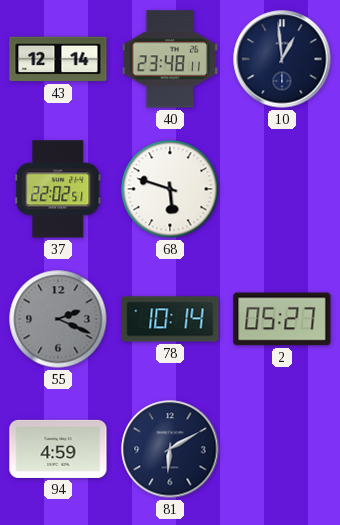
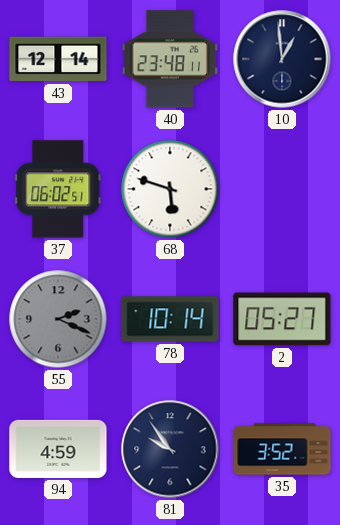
37: 22:02 -> 06:02 (58, 189)
81: 6:10 -> 9:54 (170, 449)
35: none -> 3:52 (282, 449)
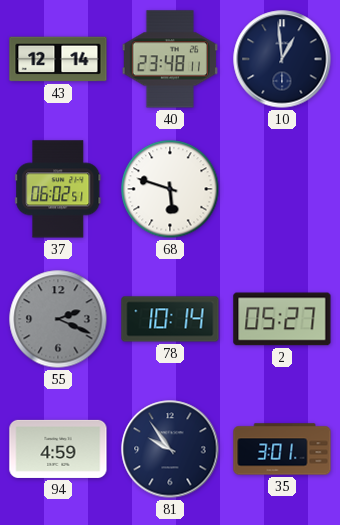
35: 3:52 -> 3:01 (282, 449)
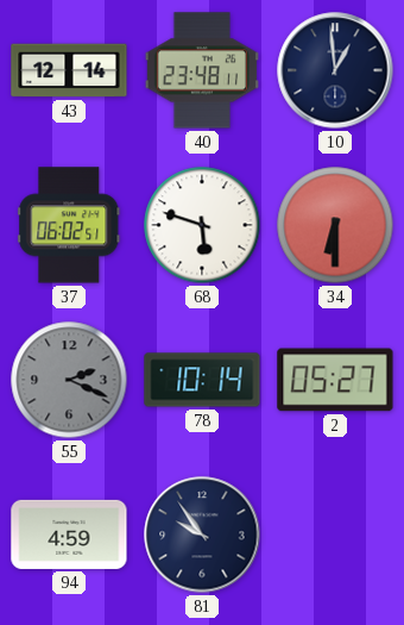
34: none -> 6:30 (335, 225)
35: 3:01 -> none (282, 449)
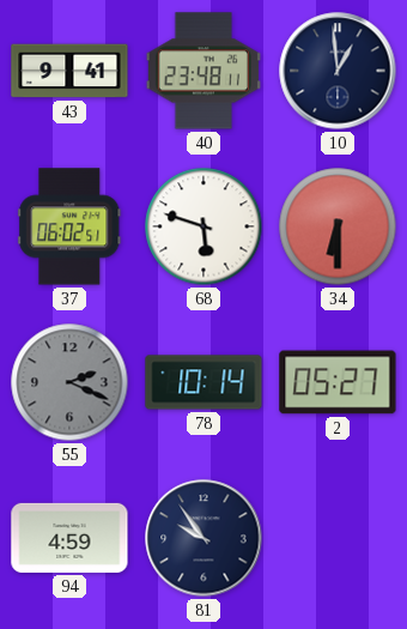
43: 12:14 -> 9:41 (69, 71)
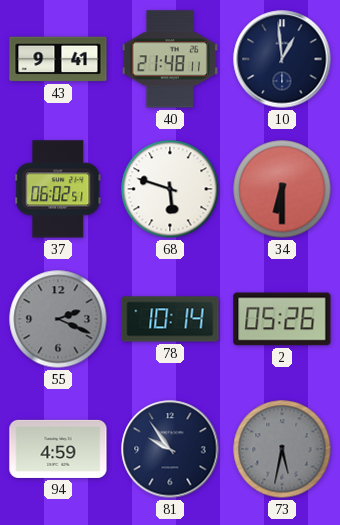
40: 23:48 -> 21:48 (170, 59)
2: 05:27 -> 05:26 (282, 319)
73: none -> 5:32 (282, 449)
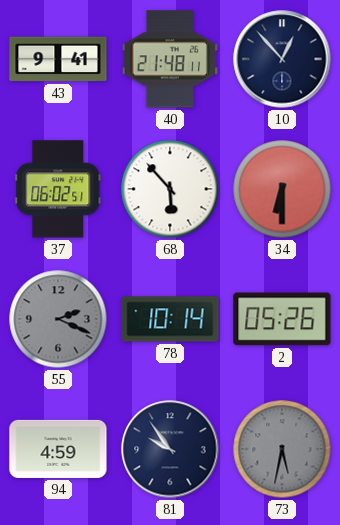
10: 12:59 -> 12:53 (282, 59)
68: 5:48 -> 5:53 (170, 189)
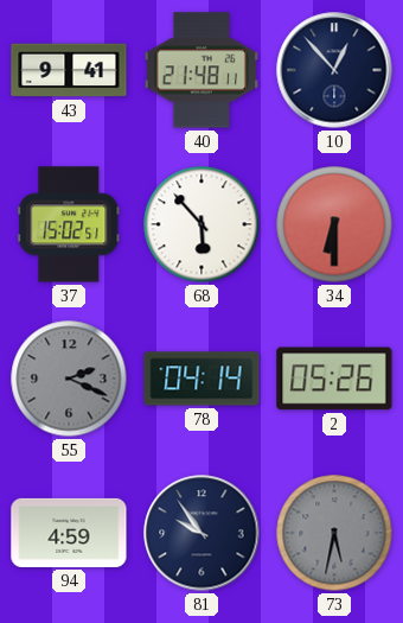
37: 06:02 -> 15:02 (69, 224)
78: 10:14 -> 04:14 (201, 379)
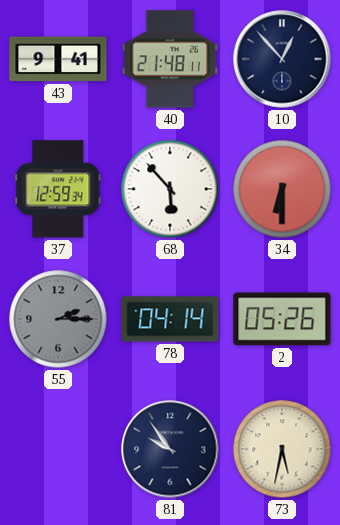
37: 15:02 -> 12:59 (58, 189)
55: 2:19 -> 2:15 (58, 319)
94: 4:59 -> none (69, 533)
73 dial: grey -> cream (282, 449)
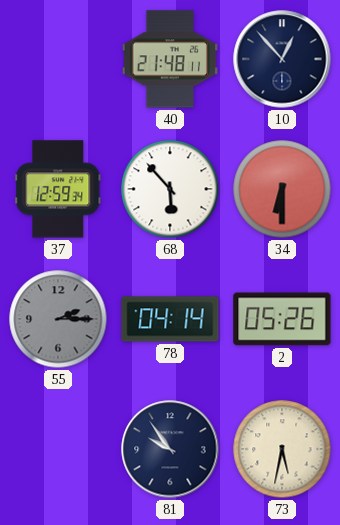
43: 9:41 -> none (58, 59)
